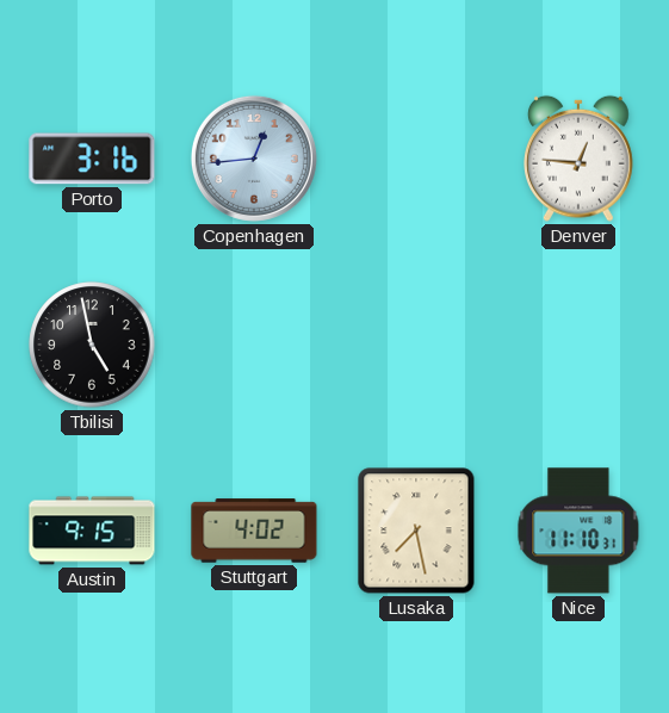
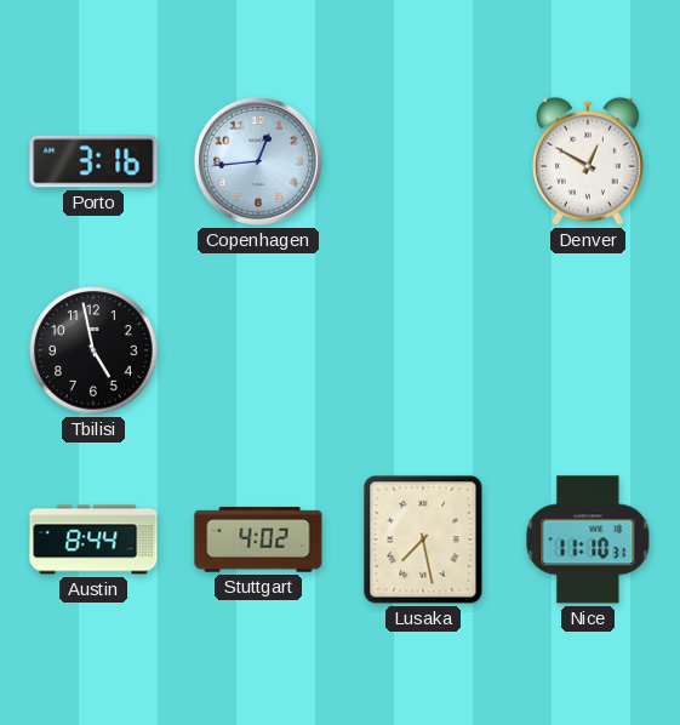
Denver: 12:46 -> 12:50 (589, 161)
Austin: 9:15 -> 8:44 (93, 540)
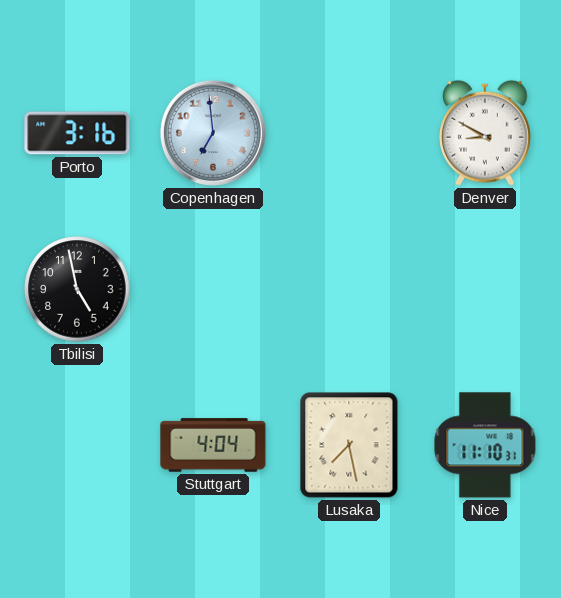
Copenhagen: 12:44 -> 6:59 (213, 133)
Denver: 12:50 -> 8:50 (486, 133)
Austin: 8:44 -> none (93, 540)
Stuttgart: 4:02 -> 4:04 (213, 445)
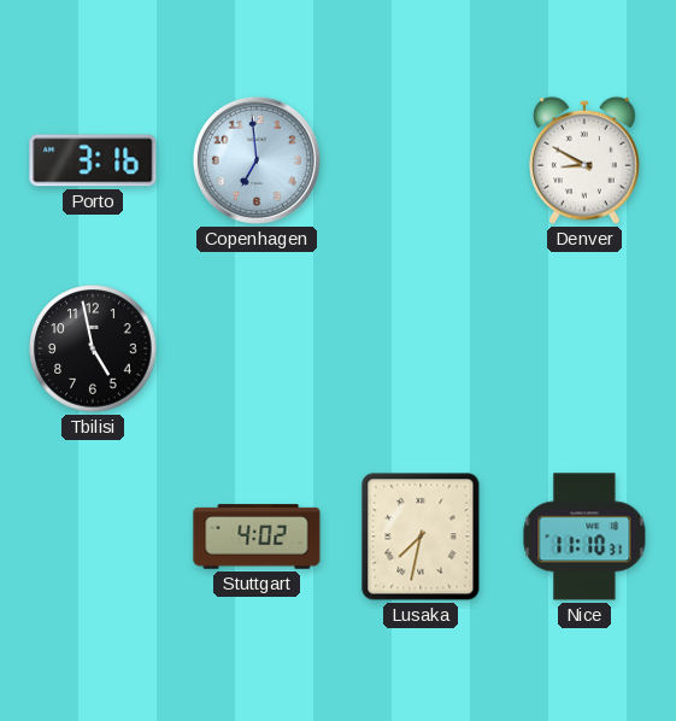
Stuttgart: 4:04 -> 4:02 (257, 537)
Lusaka: 7:28 -> 7:32 (421, 537)
